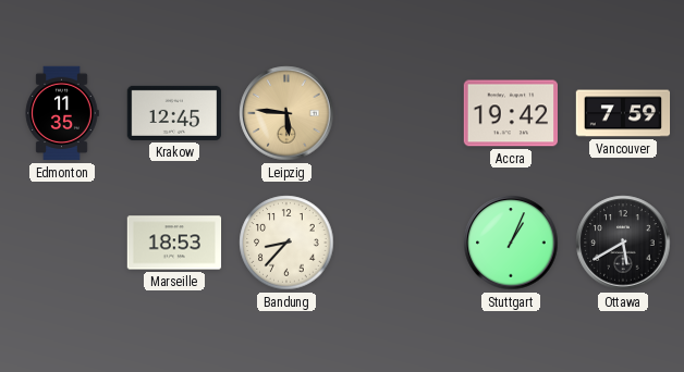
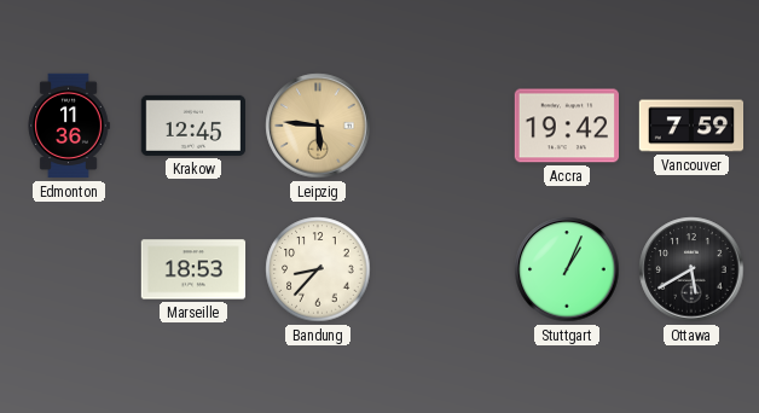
Edmonton: 11:35 -> 11:36 (69, 126)
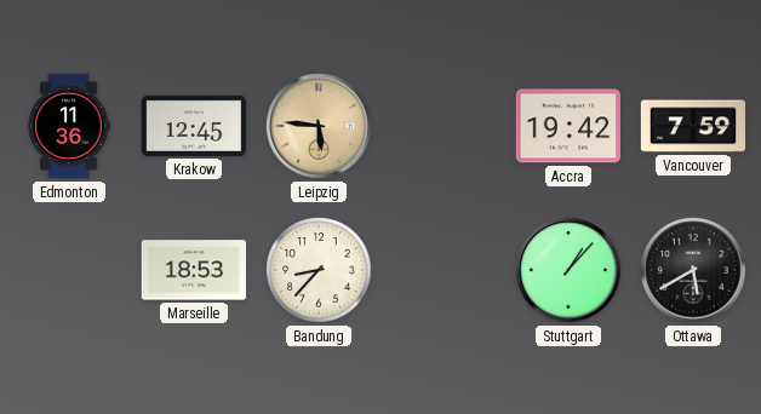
Stuttgart: 1:04 -> 1:07 (568, 270)
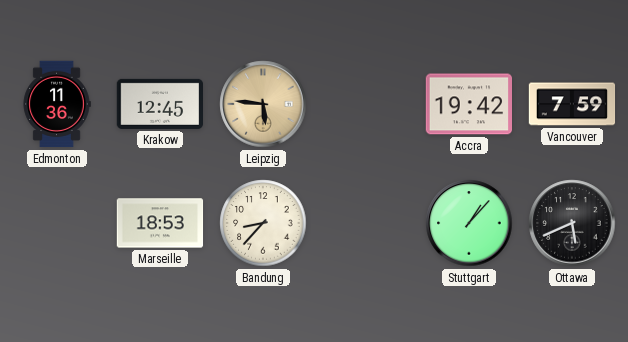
Ottawa: 5:40 -> 5:41 (572, 223)
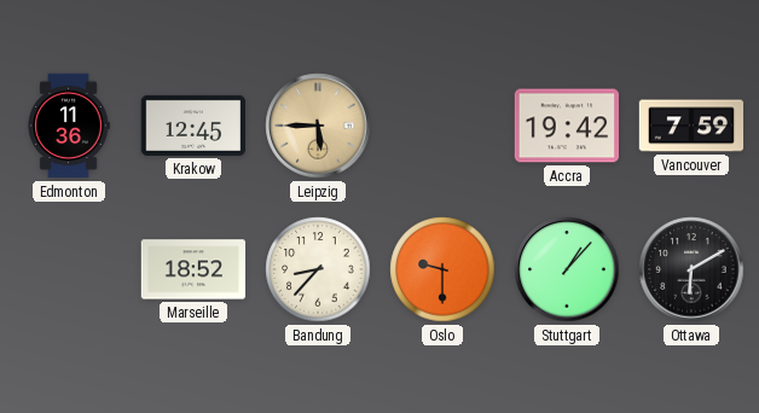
Leipzig: 5:46 -> 5:45 (318, 126)
Marseille: 18:53 -> 18:52 (193, 269)
Oslo: none -> 9:30 (442, 269)
Ottawa: 5:41 -> 6:10 (691, 269)
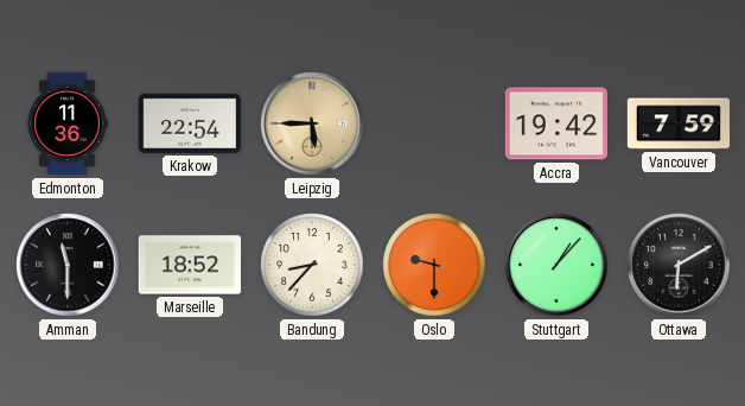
Krakow: 12:45 -> 22:54 (190, 123)
Amman: none -> 11:30 (68, 265)
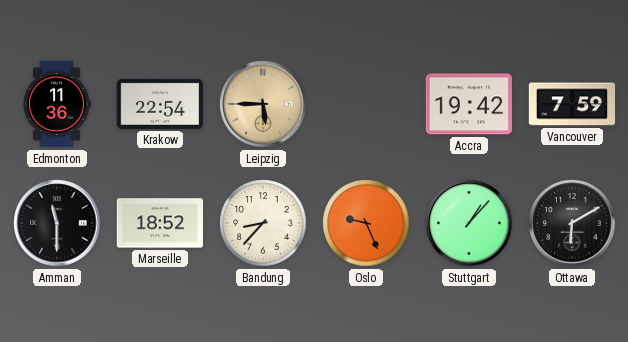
Oslo: 9:30 -> 9:26 (366, 223)
